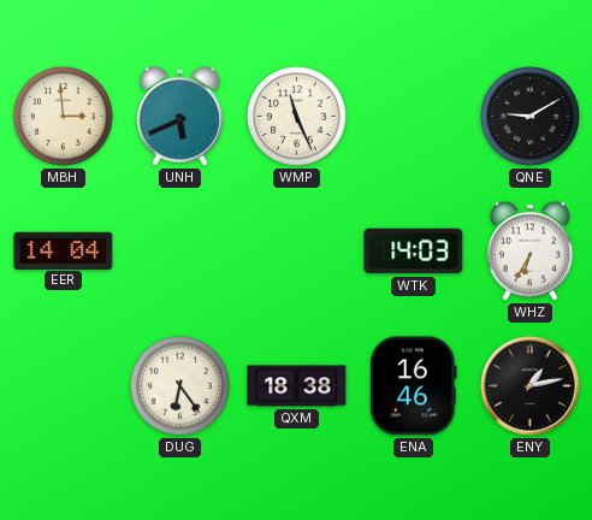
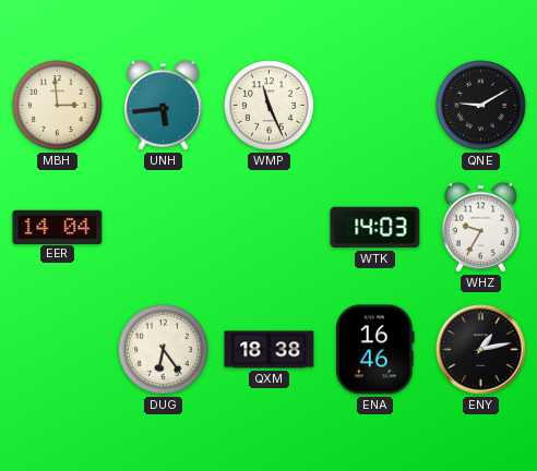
UNH: 5:41 -> 5:44 (163, 105)
WHZ: 6:35 -> 9:35 (480, 227)
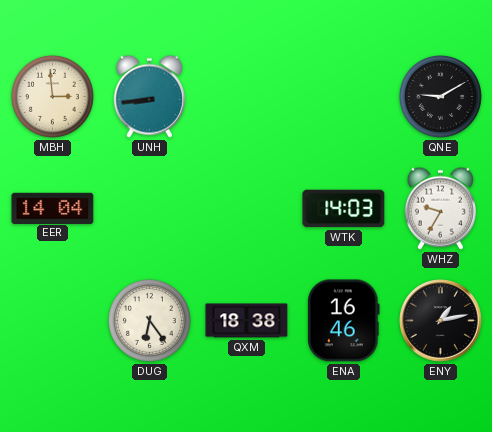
UNH: 5:44 -> 8:44 (149, 96)
WMP: 11:26 -> none (268, 105)
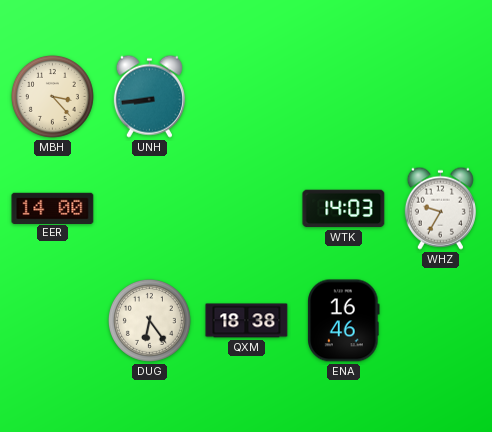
MBH: 2:59 -> 3:23 (52, 96)
QNE: 9:10 -> none (440, 96)
EER: 14:04 -> 14:00 (53, 208)
ENY: 1:13 -> none (441, 321)
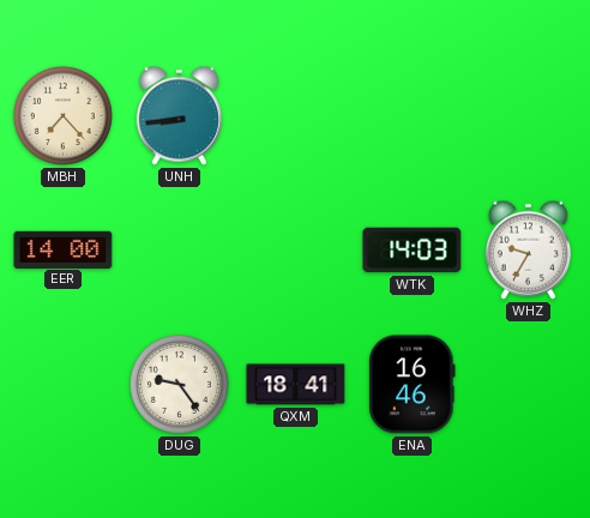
MBH: 3:23 -> 7:23 (62, 115)
DUG: 6:24 -> 9:24 (179, 384)
QXM: 18:38 -> 18:41 (296, 385)
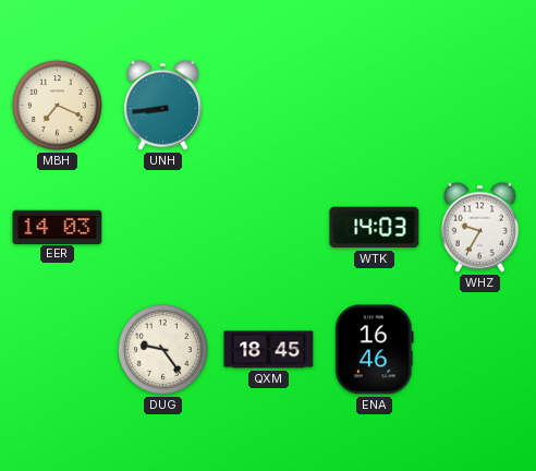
MBH: 7:23 -> 7:19 (57, 105)
EER: 14:00 -> 14:03 (58, 227)
QXM: 18:41 -> 18:45 (269, 350)
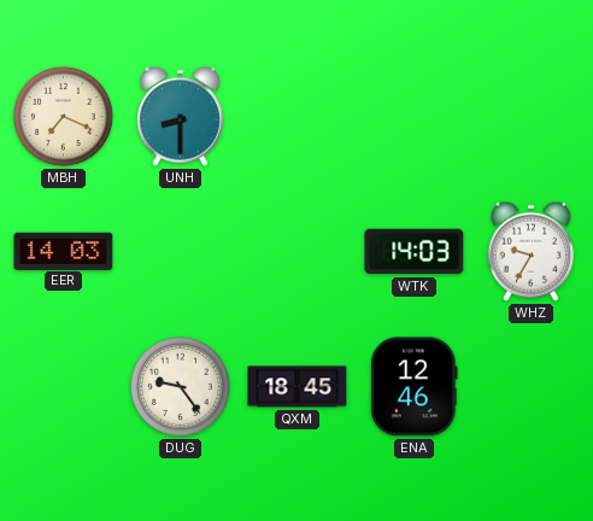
UNH: 8:44 -> 8:30 (180, 116)
ENA: 16:46 -> 12:46 (415, 387)
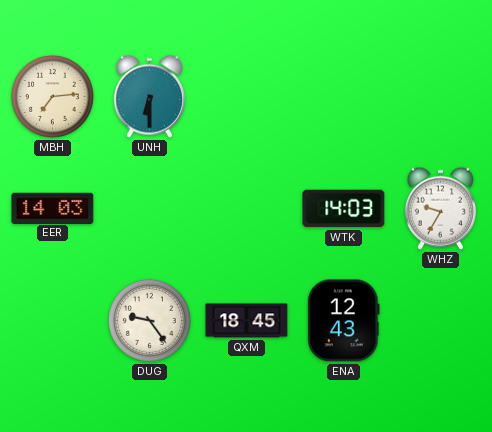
MBH: 7:19 -> 7:14 (52, 96)
UNH: 8:30 -> 6:30 (149, 96)
ENA: 12:46 -> 12:43 (344, 321)
